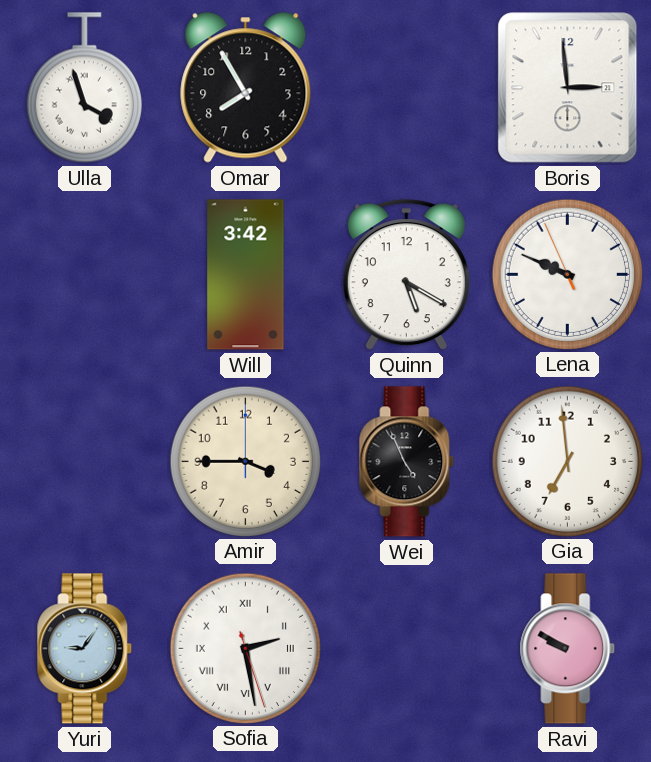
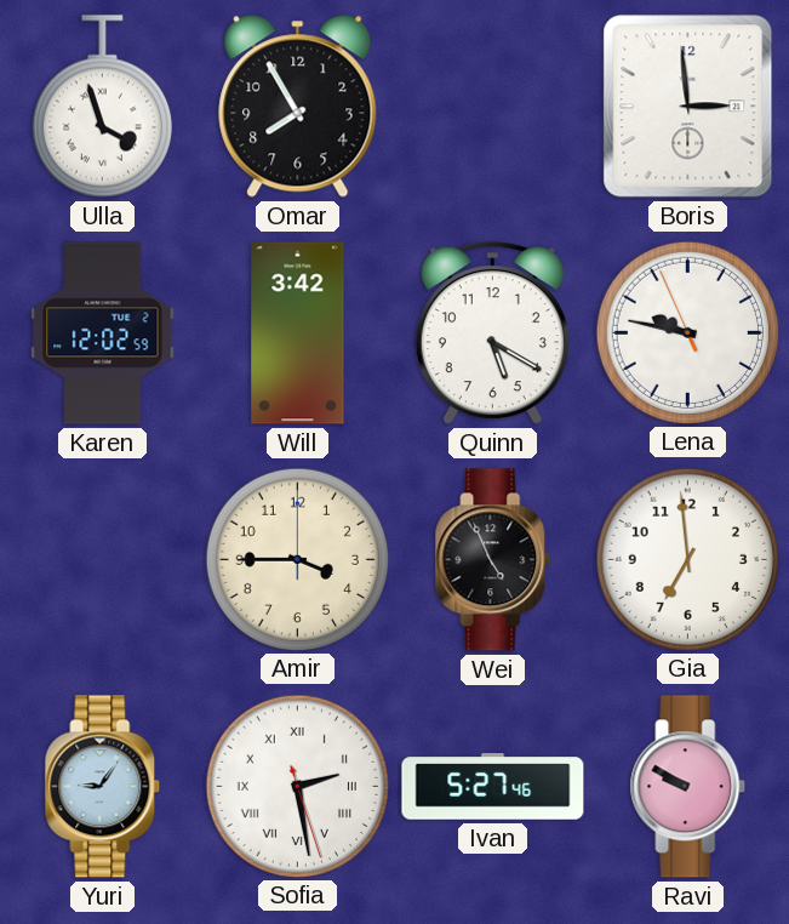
Karen: none -> 12:02 (103, 333)
Lena: 9:48 -> 9:46 (687, 332)
Ivan: none -> 5:27 (493, 787)
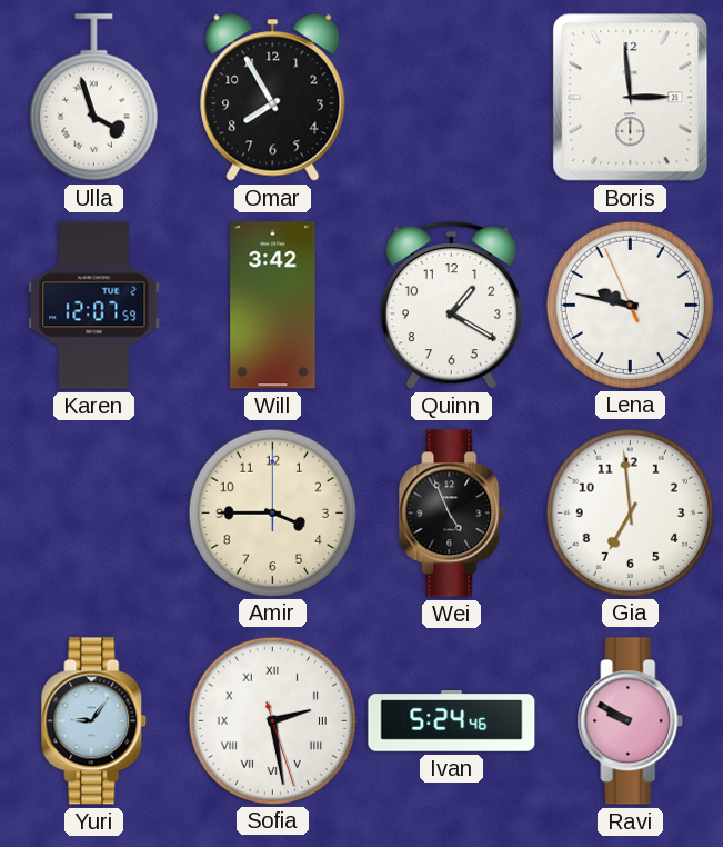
Karen: 12:02 -> 12:07 (94, 306)
Quinn: 5:20 -> 1:20 (451, 306)
Ivan: 5:27 -> 5:24 (452, 721)
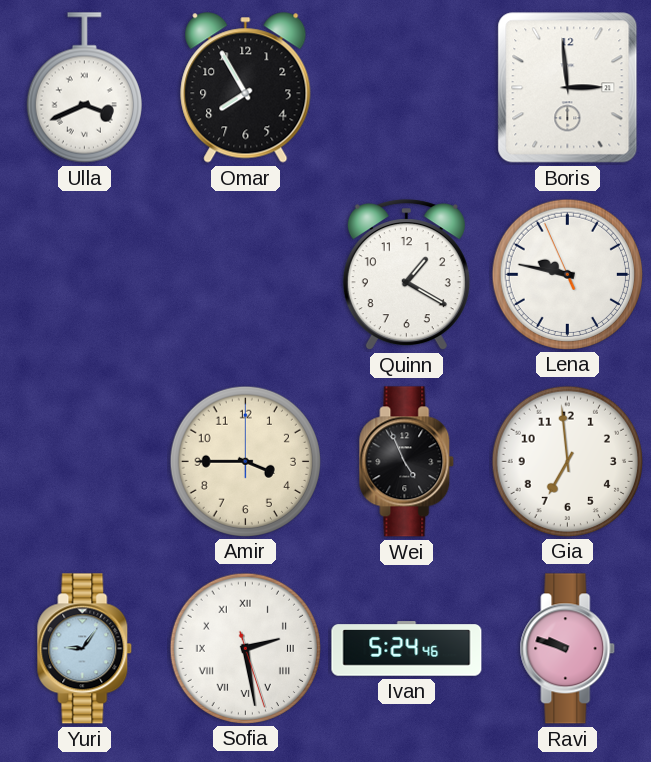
Ulla: 3:57 -> 3:41 (84, 88)
Karen: 12:07 -> none (94, 306)
Will: 3:42 -> none (273, 306)
Ravi: 9:50 -> 9:48 (568, 649)
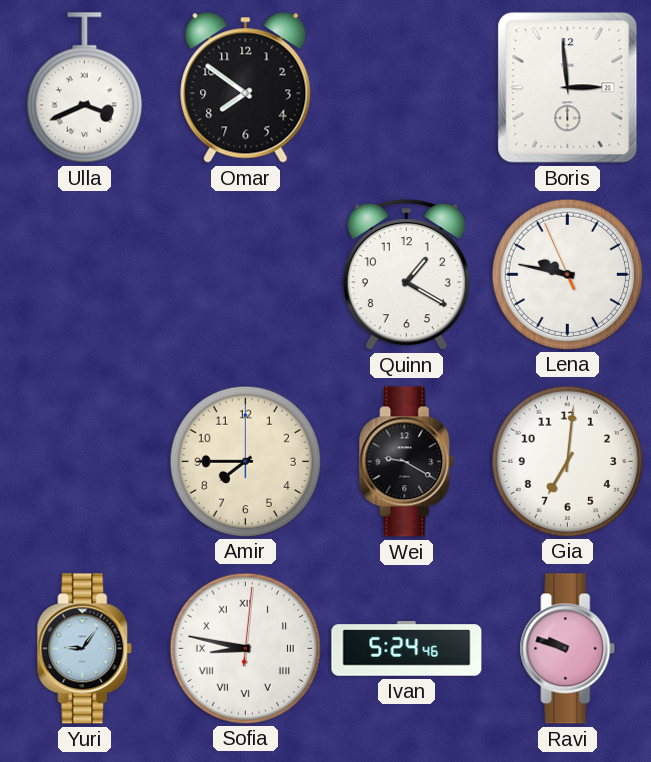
Omar: 7:55 -> 7:51 (246, 88)
Amir: 3:45 -> 7:45 (245, 461)
Wei: 4:56 -> 9:20 (407, 462)
Gia: 6:59 -> 7:01 (567, 461)
Sofia: 2:28 -> 8:47 (245, 648)
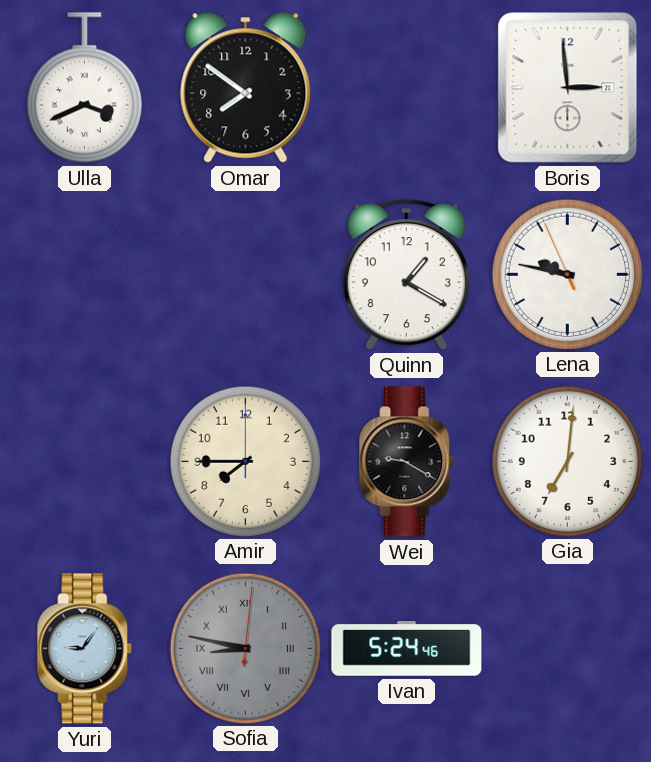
Sofia dial: white -> grey (245, 648)
Ravi: 9:48 -> none (568, 649)
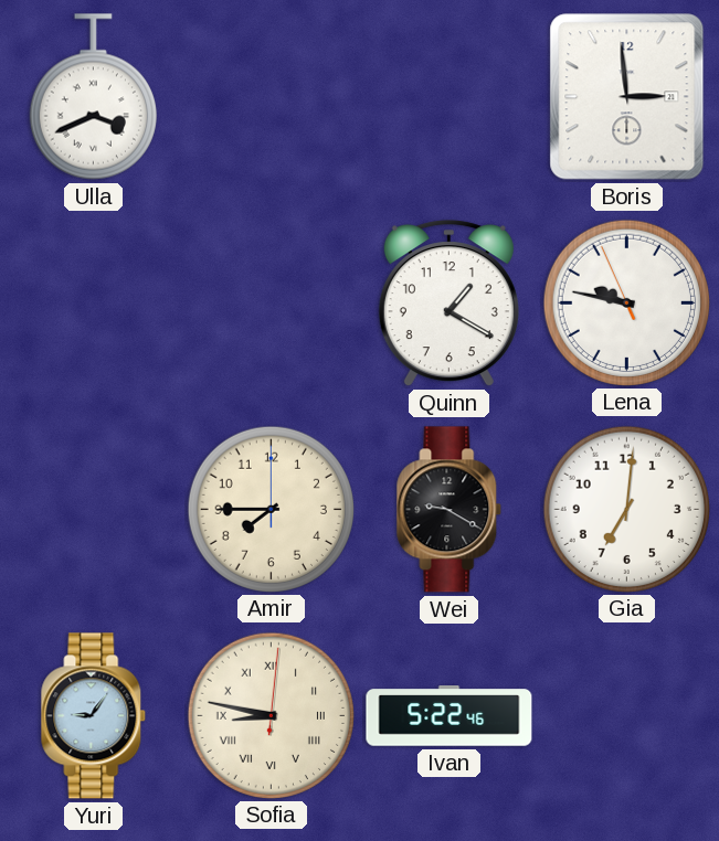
Omar: 7:51 -> none (246, 88)
Sofia dial: grey -> cream (271, 715)
Ivan: 5:24 -> 5:22 (450, 716)
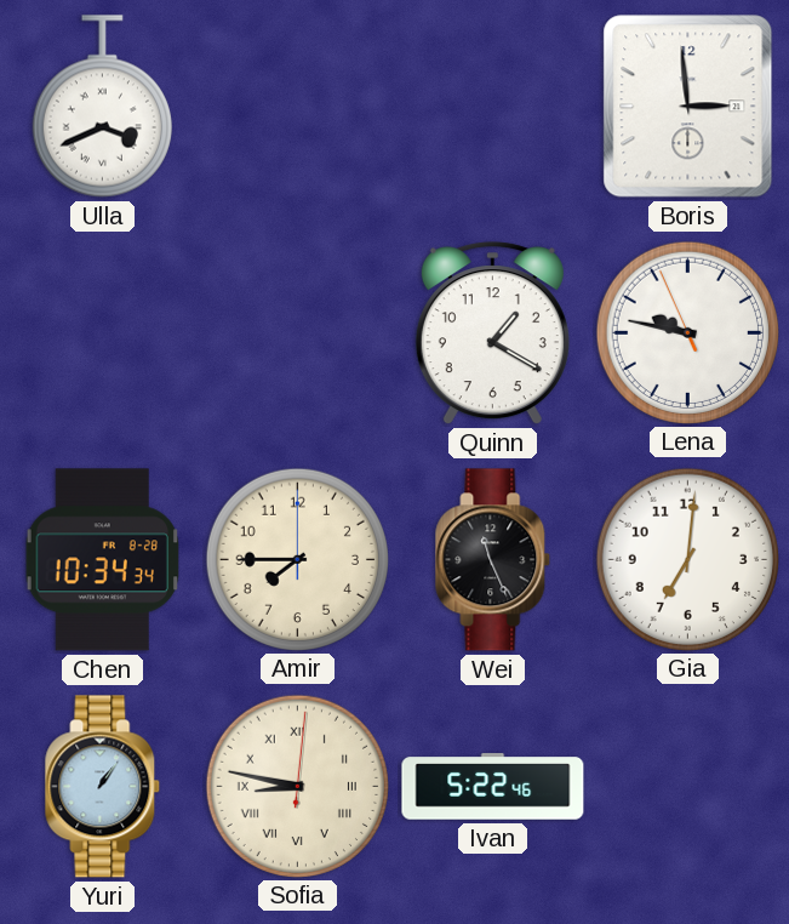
Chen: none -> 10:34 (102, 560)
Wei: 9:20 -> 11:26 (493, 560)
Yuri: 9:06 -> 1:06 (103, 787)
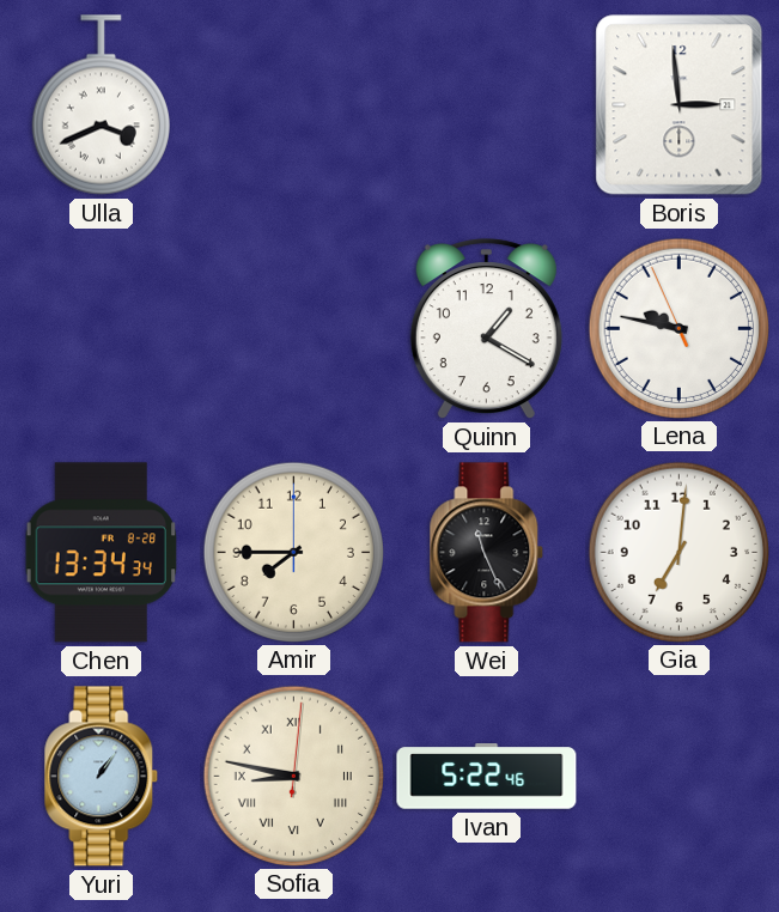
Chen: 10:34 -> 13:34 (101, 553)
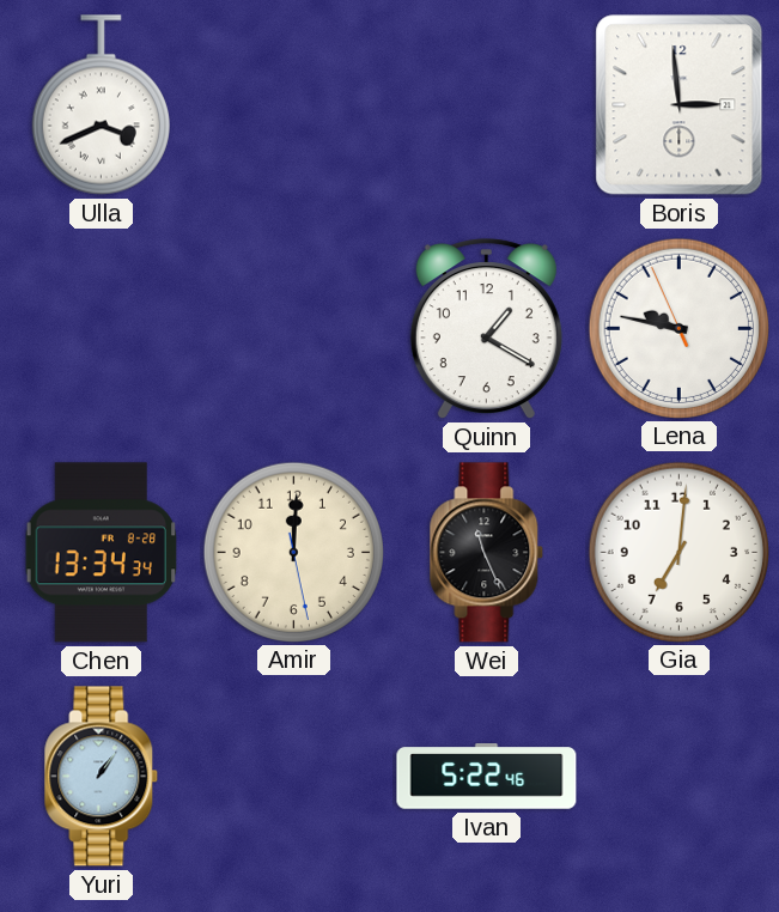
Amir: 7:45 -> 12:00 (293, 552)
Sofia: 8:47 -> none (293, 776)
